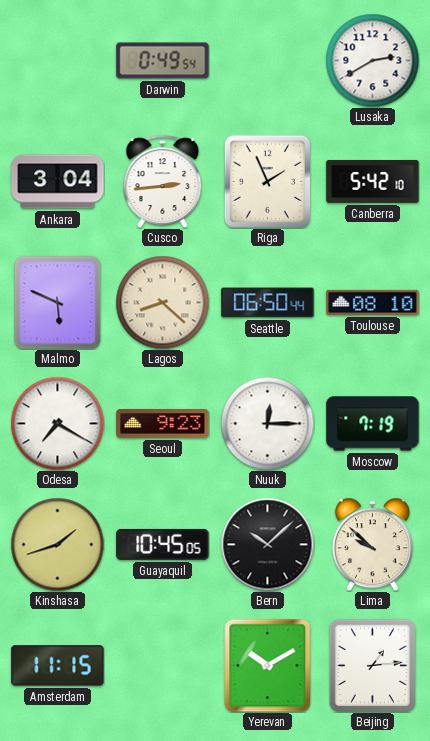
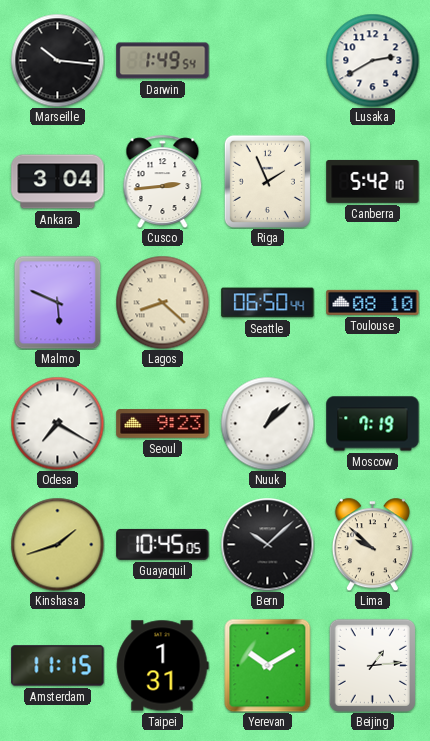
Marseille: none -> 10:16 (57, 60)
Darwin: 0:49 -> 1:49 (163, 61)
Nuuk: 12:15 -> 1:08 (267, 423)
Taipei: none -> 1:31 (163, 666)
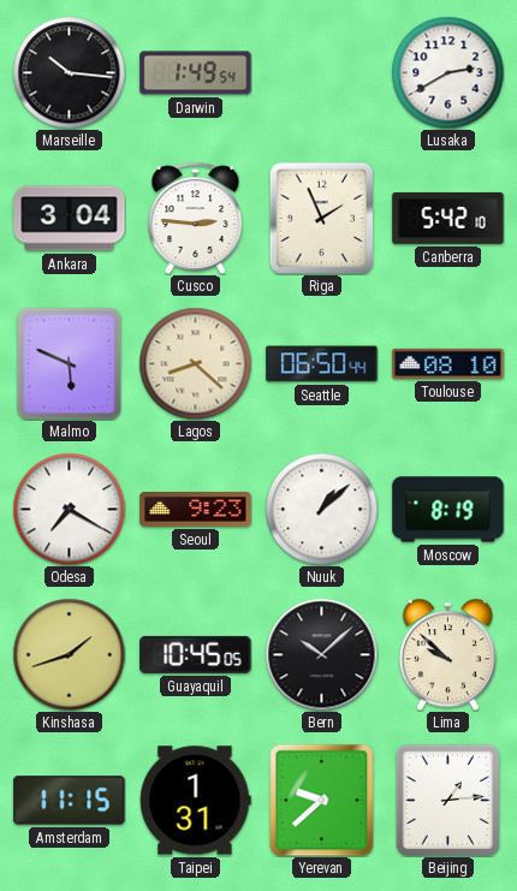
Cusco: 2:44 -> 2:46 (196, 218)
Moscow: 7:19 -> 8:19 (448, 510)
Yerevan: 10:10 -> 9:38 (322, 800)
